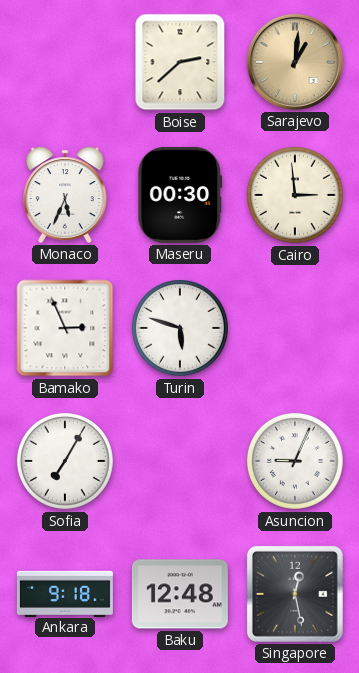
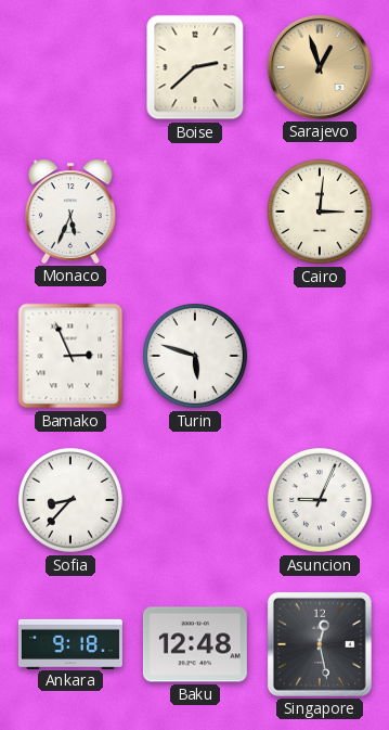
Sarajevo: 1:01 -> 12:57 (320, 67)
Maseru: 00:30 -> none (180, 195)
Cairo: 2:59 -> 3:01 (320, 212)
Sofia: 7:05 -> 8:37 (70, 500)
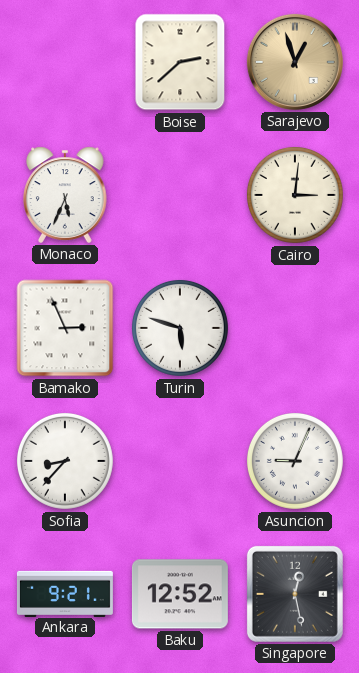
Ankara: 9:18 -> 9:21 (65, 593)
Baku: 12:48 -> 12:52 (180, 594)
